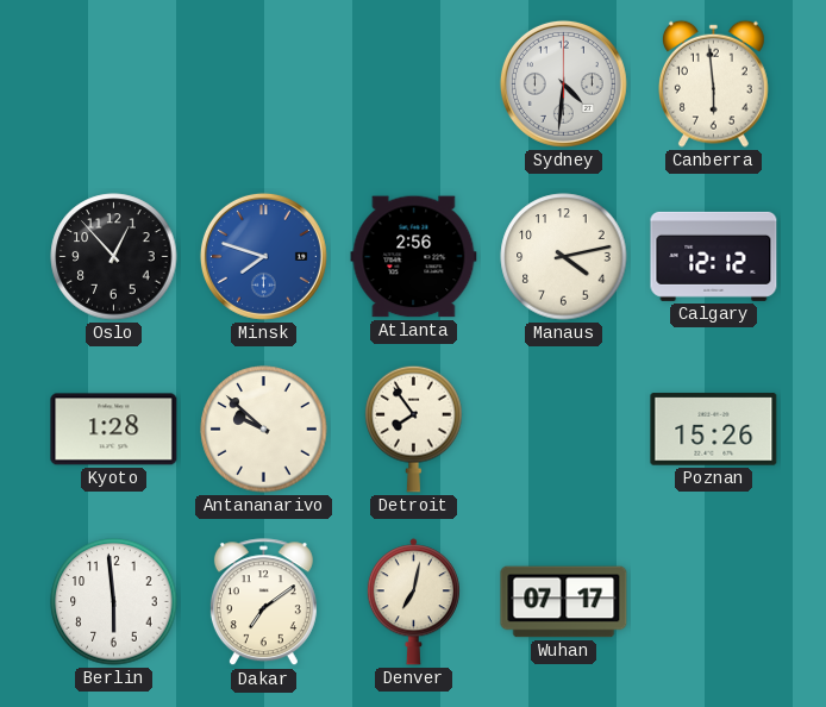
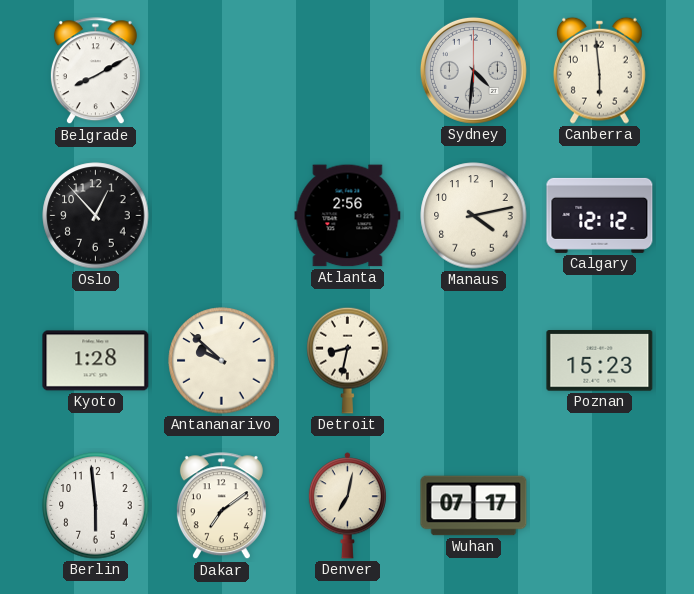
Belgrade: none -> 8:10 (95, 71)
Minsk: 7:48 -> none (263, 256)
Detroit: 7:54 -> 8:32 (348, 360)
Poznan: 15:26 -> 15:23 (600, 361)
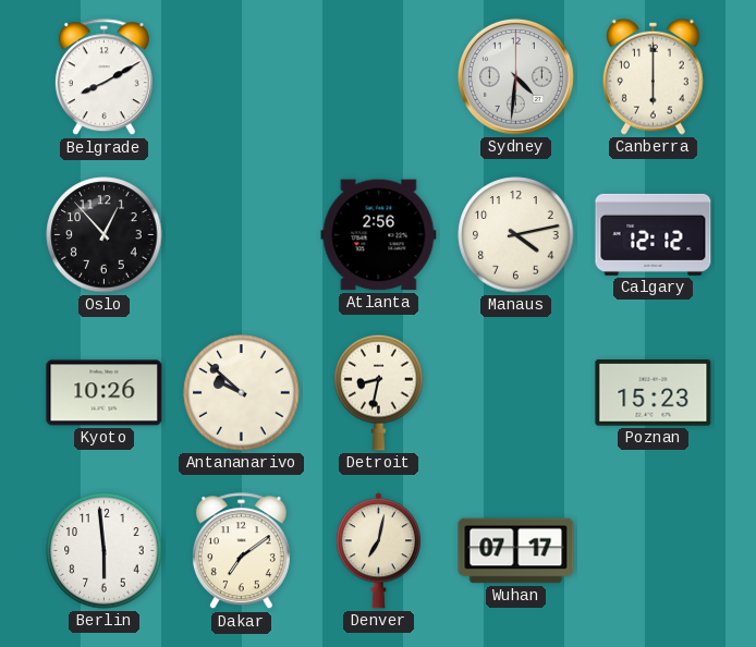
Canberra: 5:59 -> 6:00 (653, 76)
Kyoto: 1:28 -> 10:26 (105, 393)
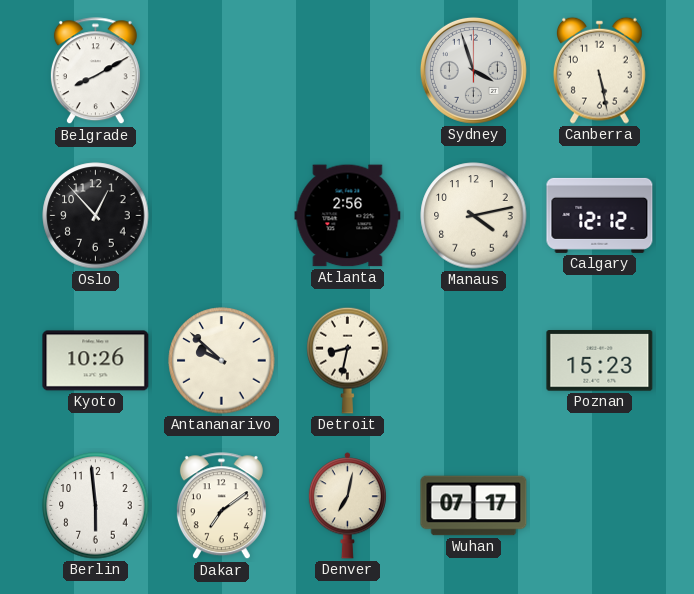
Sydney: 4:31 -> 3:57 (473, 70)
Canberra: 6:00 -> 5:28 (599, 70)
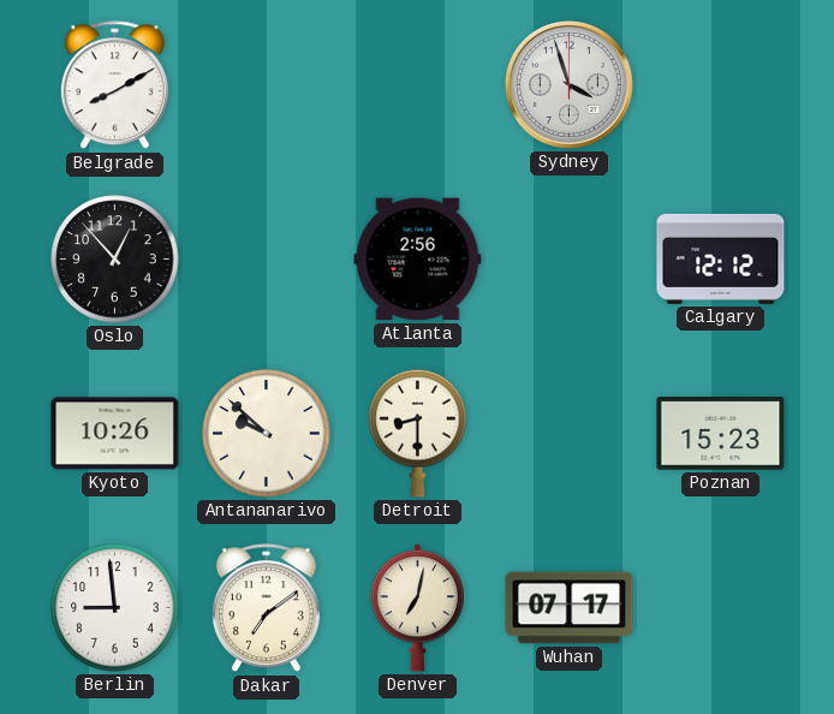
Canberra: 5:28 -> none (599, 70)
Manaus: 4:13 -> none (474, 216)
Detroit: 8:32 -> 8:30 (418, 433)
Berlin: 5:59 -> 8:59 (115, 608)
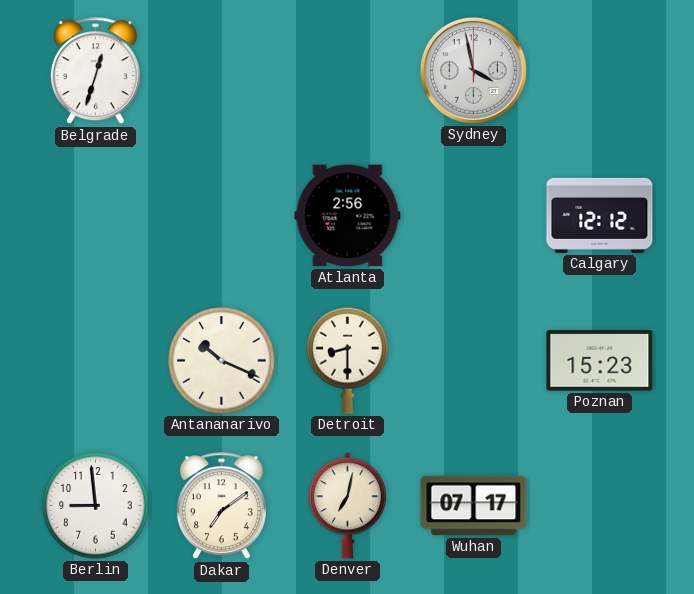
Belgrade: 8:10 -> 12:33 (95, 71)
Sydney: 3:57 -> 3:58 (473, 70)
Oslo: 12:53 -> none (115, 260)
Kyoto: 10:26 -> none (115, 434)
Antananarivo: 9:52 -> 10:19 (222, 361)
